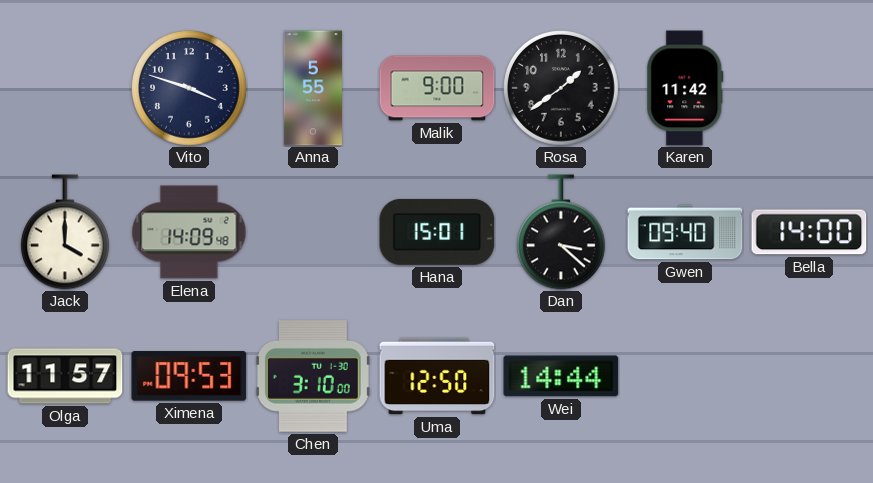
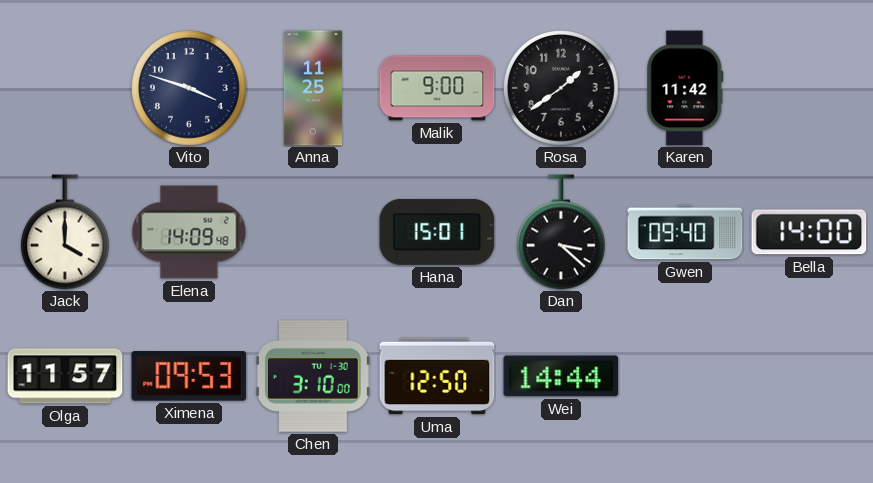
Anna: 5:55 -> 11:25 (313, 88)
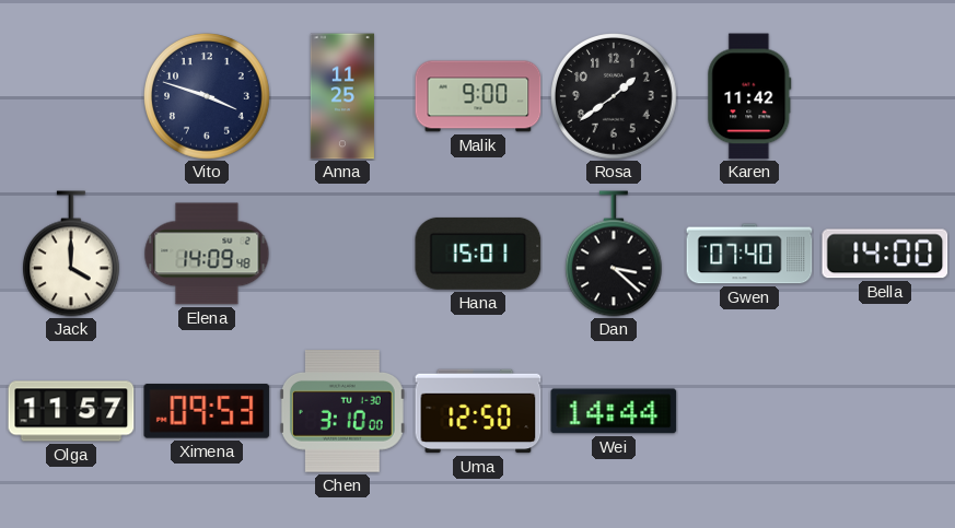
Gwen: 09:40 -> 07:40 (749, 254)
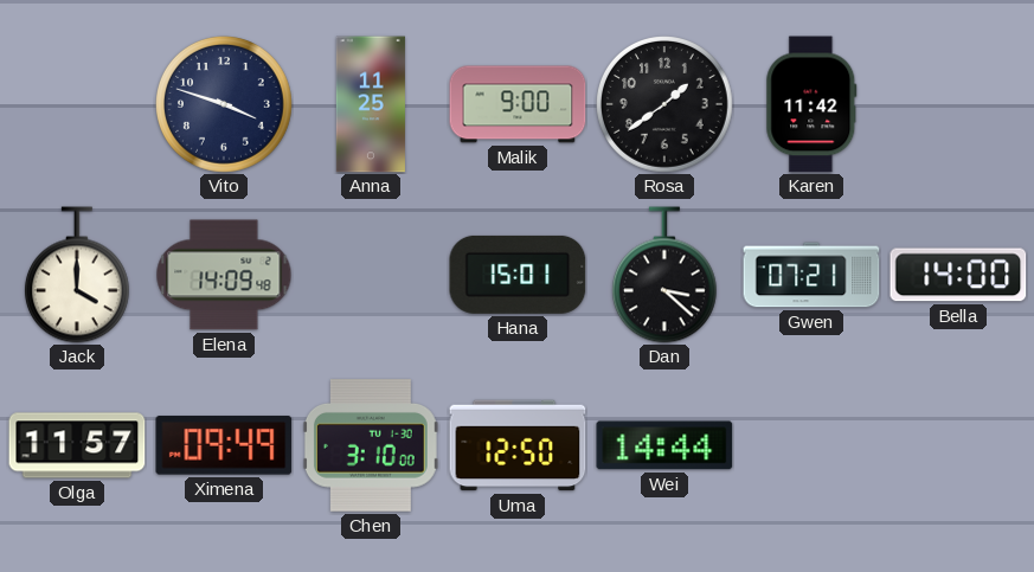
Gwen: 07:40 -> 07:21 (811, 275)
Ximena: 09:53 -> 09:49 (224, 445)
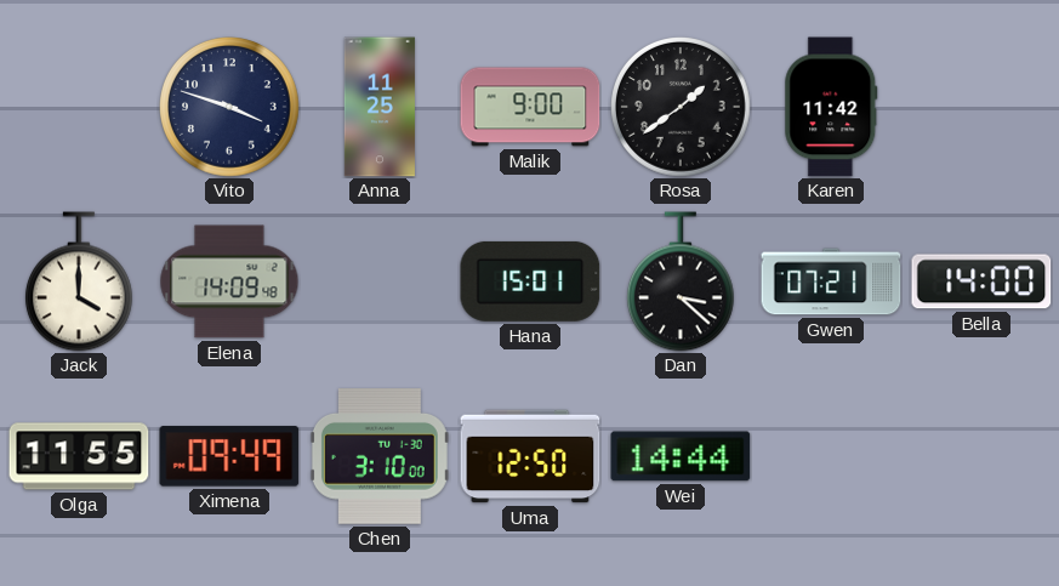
Olga: 11:57 -> 11:55 (79, 456)
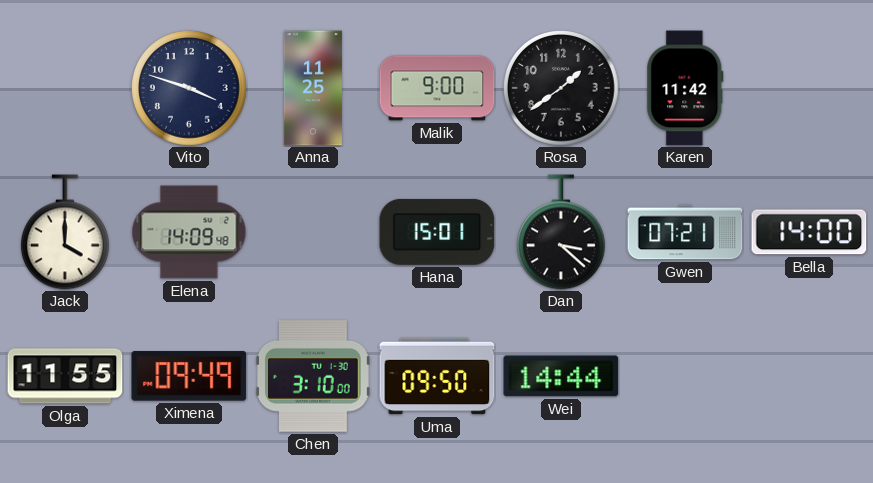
Uma: 12:50 -> 09:50 (437, 376)
